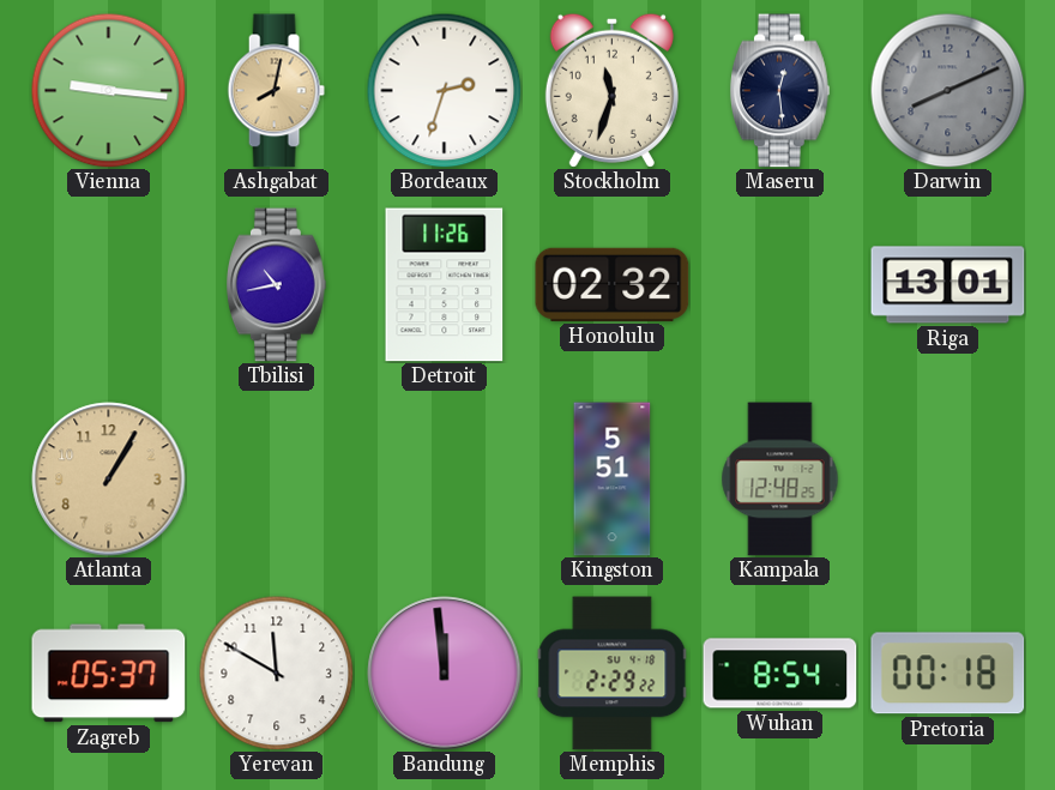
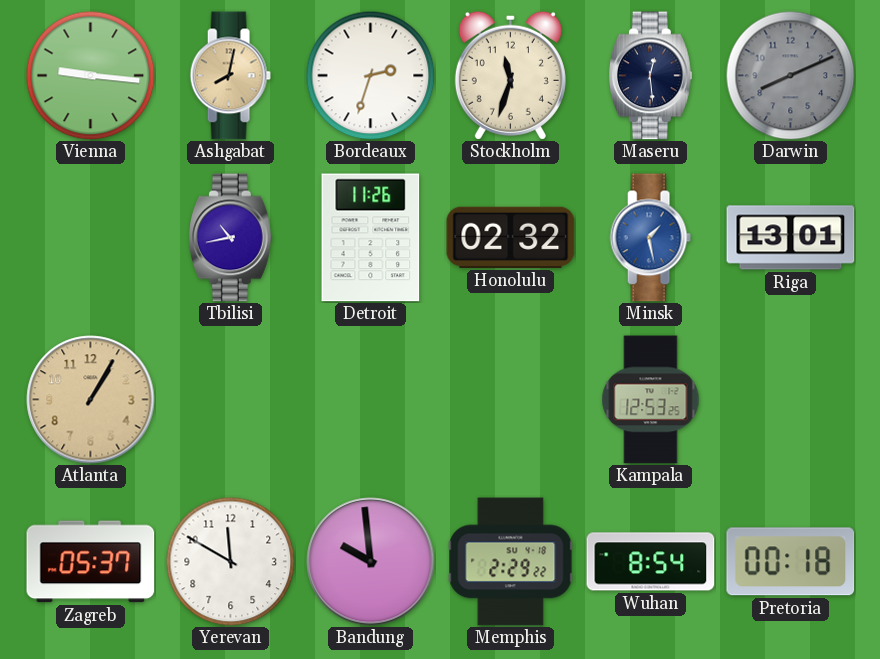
Minsk: none -> 1:28 (650, 238)
Kingston: 5:51 -> none (613, 480)
Kampala: 12:48 -> 12:53 (651, 400)
Bandung: 11:59 -> 9:59 (371, 562)
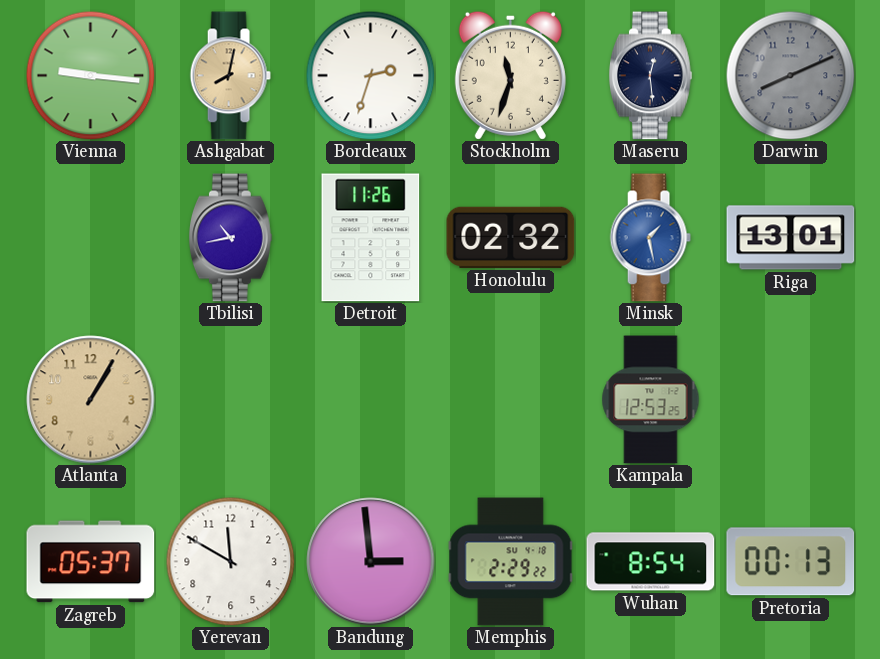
Bandung: 9:59 -> 2:59 (371, 562)
Pretoria: 00:18 -> 00:13 (791, 562)
